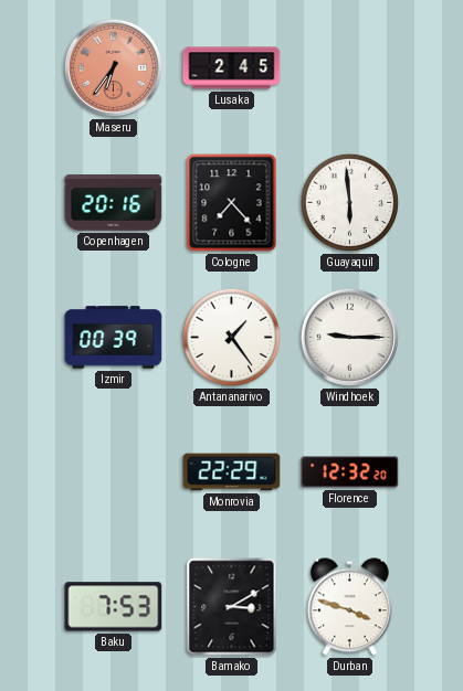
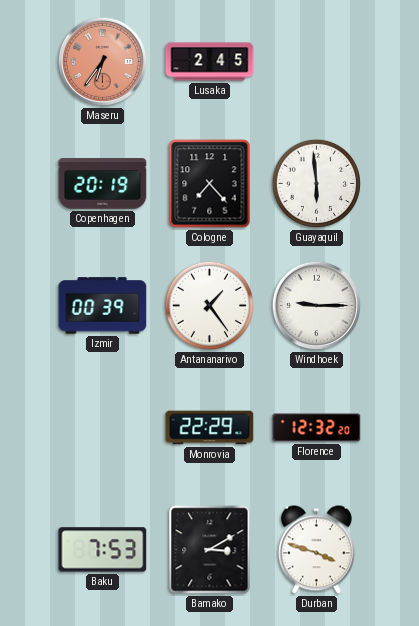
Copenhagen: 20:16 -> 20:19 (103, 184)
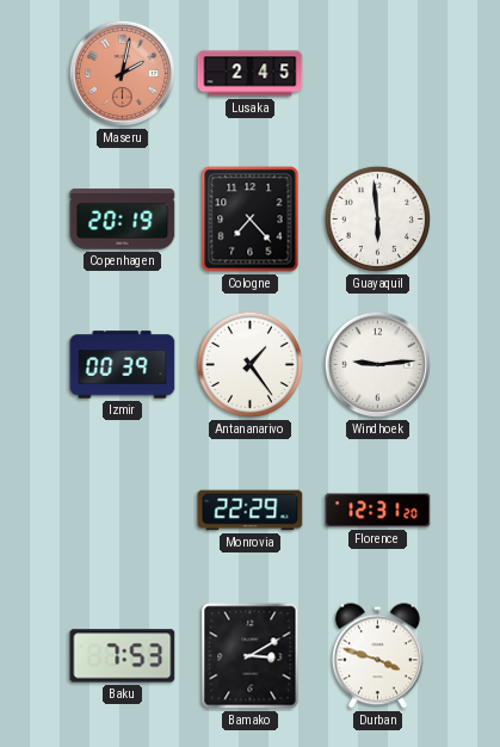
Maseru: 6:36 -> 2:02 (122, 73)
Windhoek: 9:15 -> 9:14 (377, 364)
Florence: 12:32 -> 12:31 (378, 511)
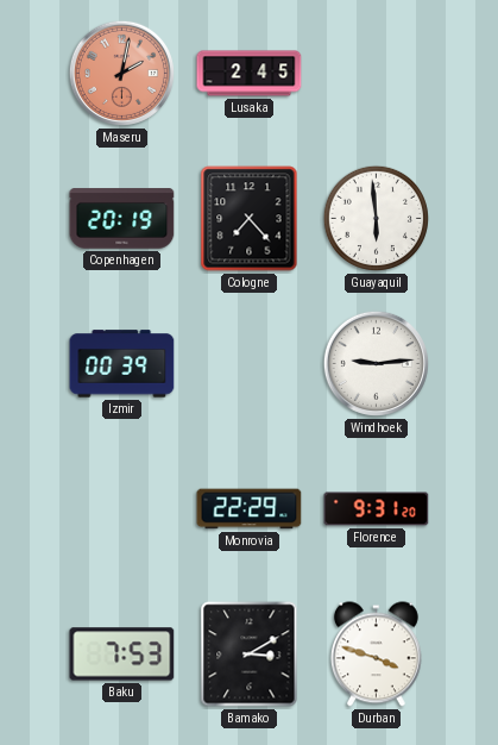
Antananarivo: 1:24 -> none (249, 364)
Florence: 12:31 -> 9:31 (377, 509)
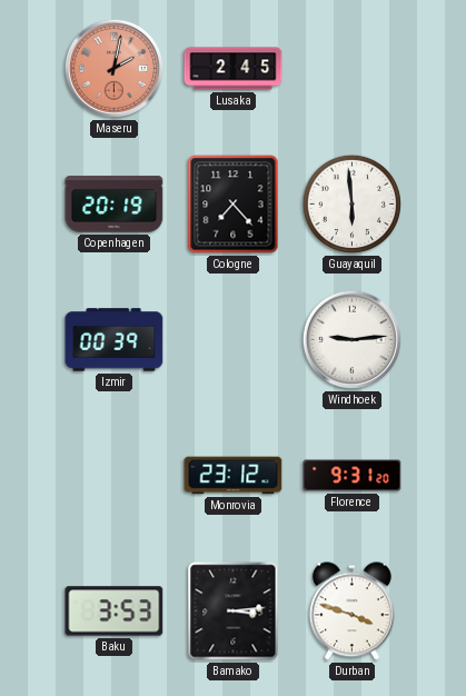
Monrovia: 22:29 -> 23:12 (234, 476)
Baku: 7:53 -> 3:53 (115, 612)
Bamako: 3:10 -> 3:14 (234, 612)
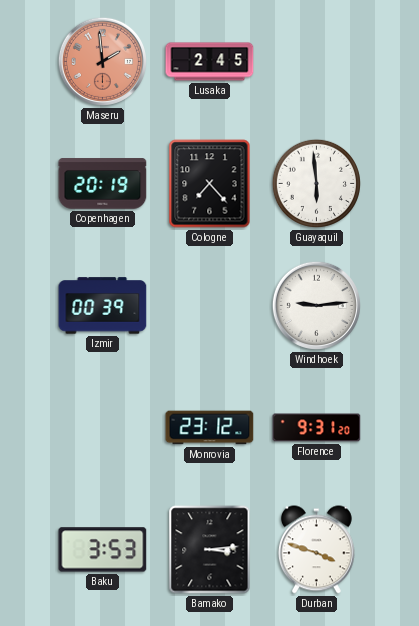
Maseru: 2:02 -> 1:59 (102, 61)
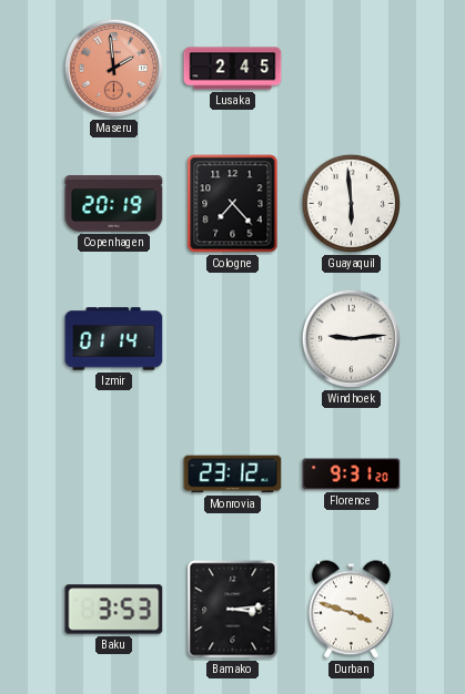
Izmir: 00:39 -> 01:14 (114, 339)
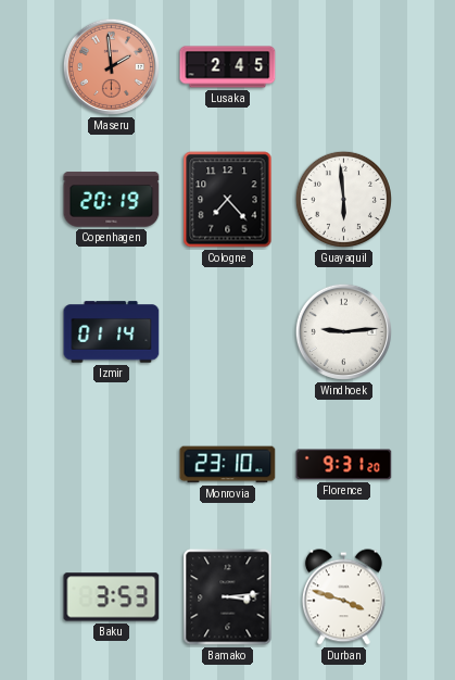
Monrovia: 23:12 -> 23:10 (228, 465)
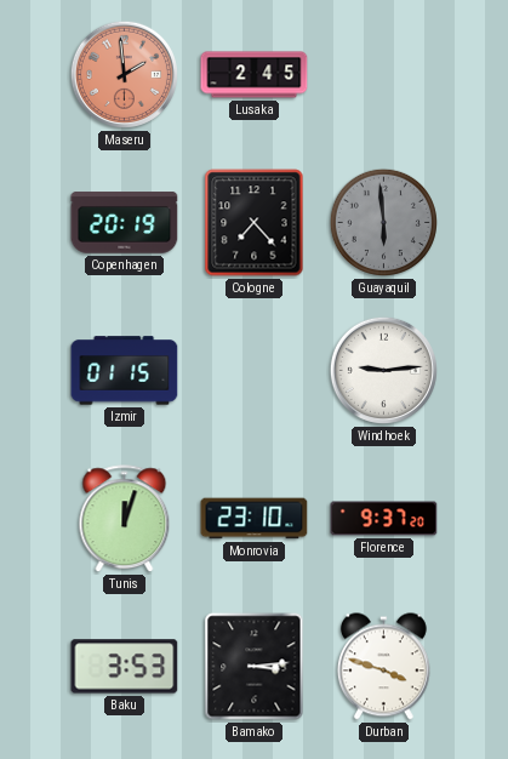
Guayaquil dial: white -> grey (383, 222)
Izmir: 01:14 -> 01:15 (125, 371)
Tunis: none -> 12:03 (125, 519)
Florence: 9:31 -> 9:37 (384, 519)
